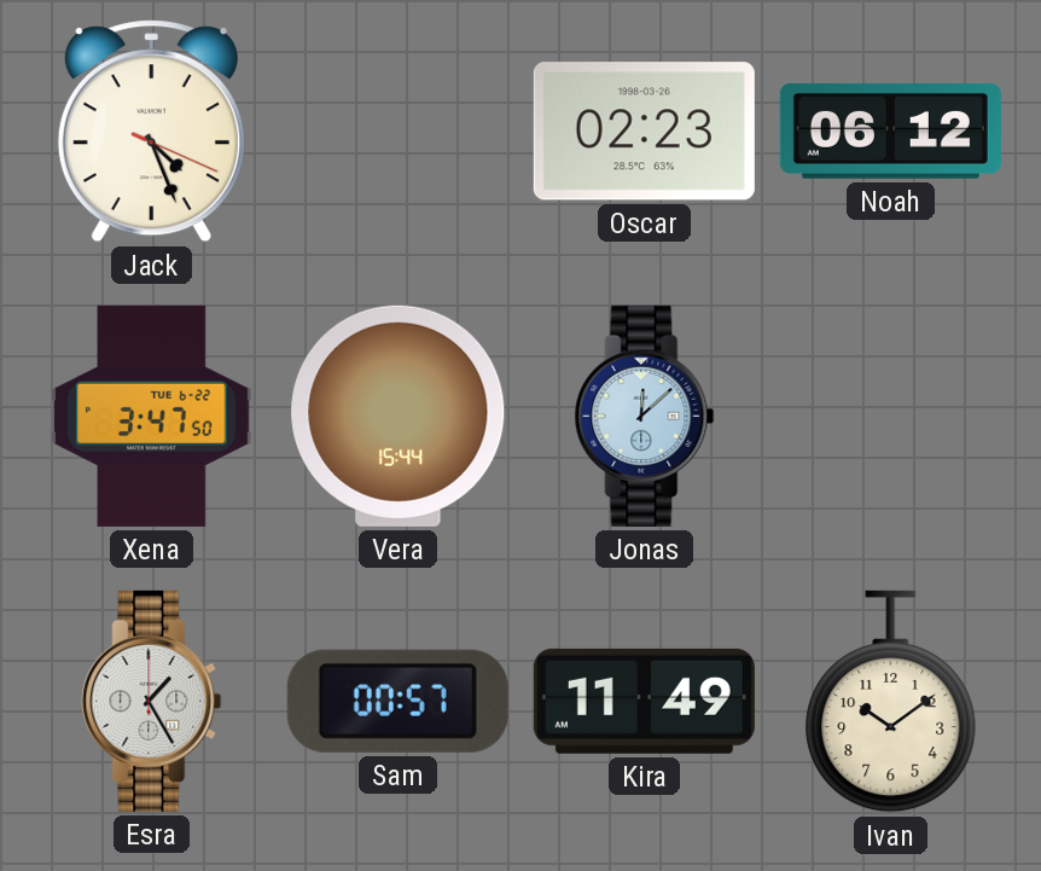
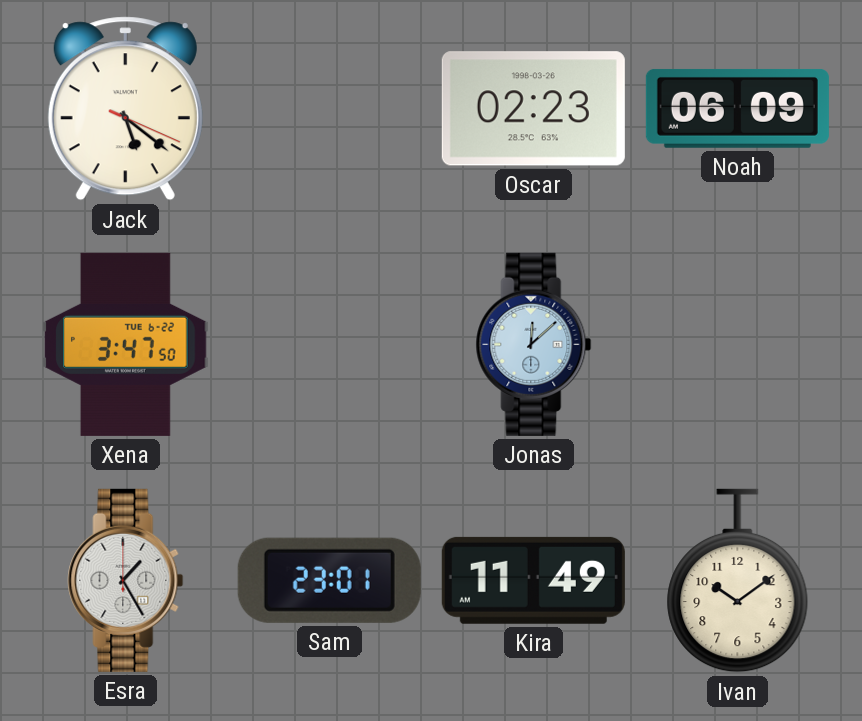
Jack: 4:26 -> 5:21 (125, 109)
Noah: 06:12 -> 06:09 (737, 108)
Vera: 15:44 -> none (399, 416)
Sam: 00:57 -> 23:01 (329, 580)
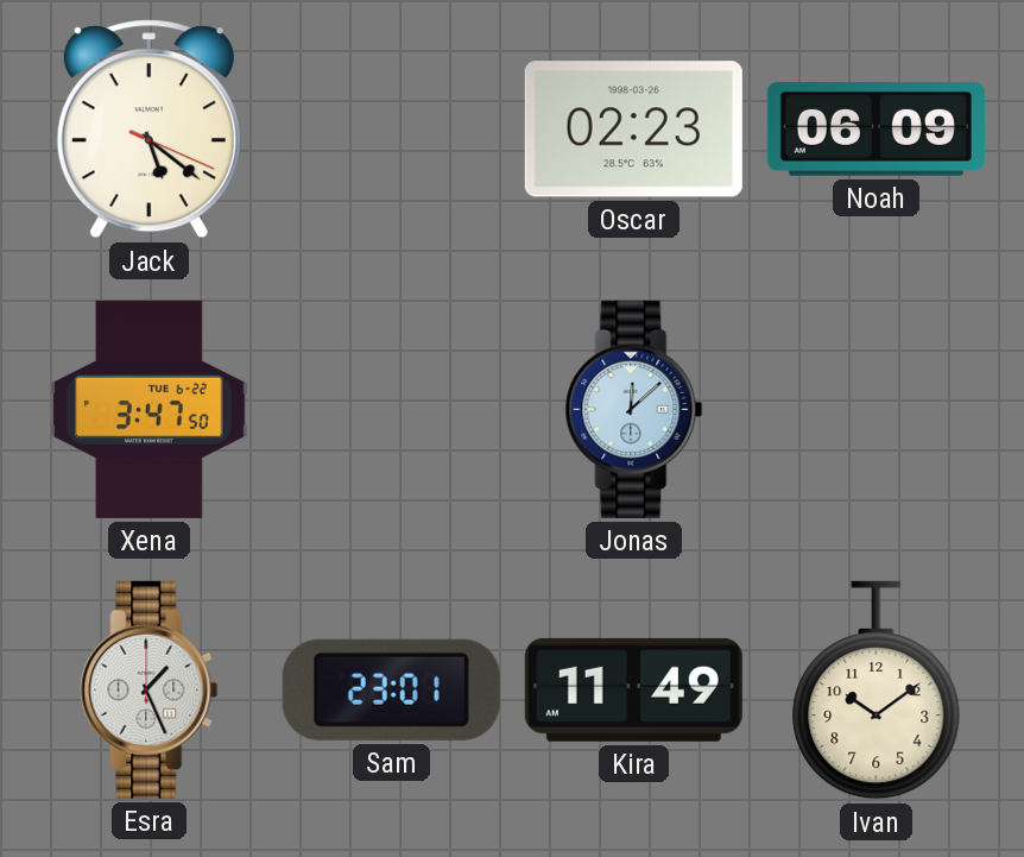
Esra: 1:25 -> 1:26 (150, 689)
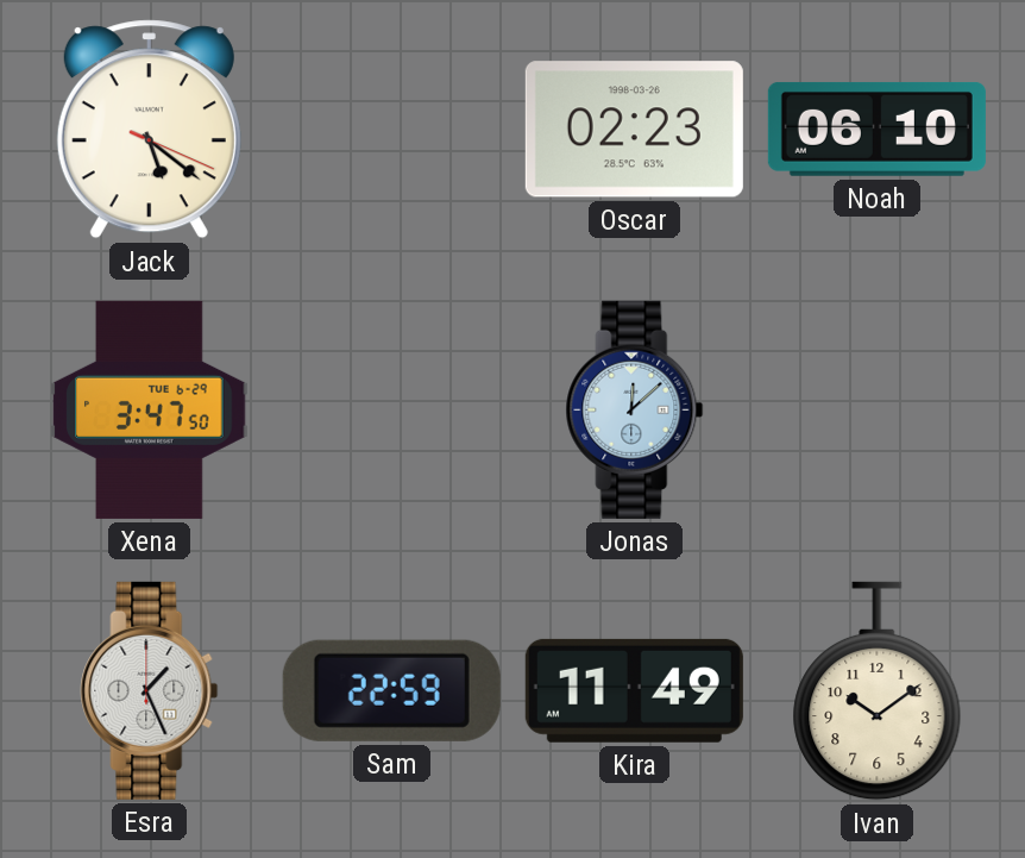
Noah: 06:09 -> 06:10 (876, 129)
Xena date: TUE 6-22 -> TUE 6-29 (150, 409)
Sam: 23:01 -> 22:59 (391, 690)
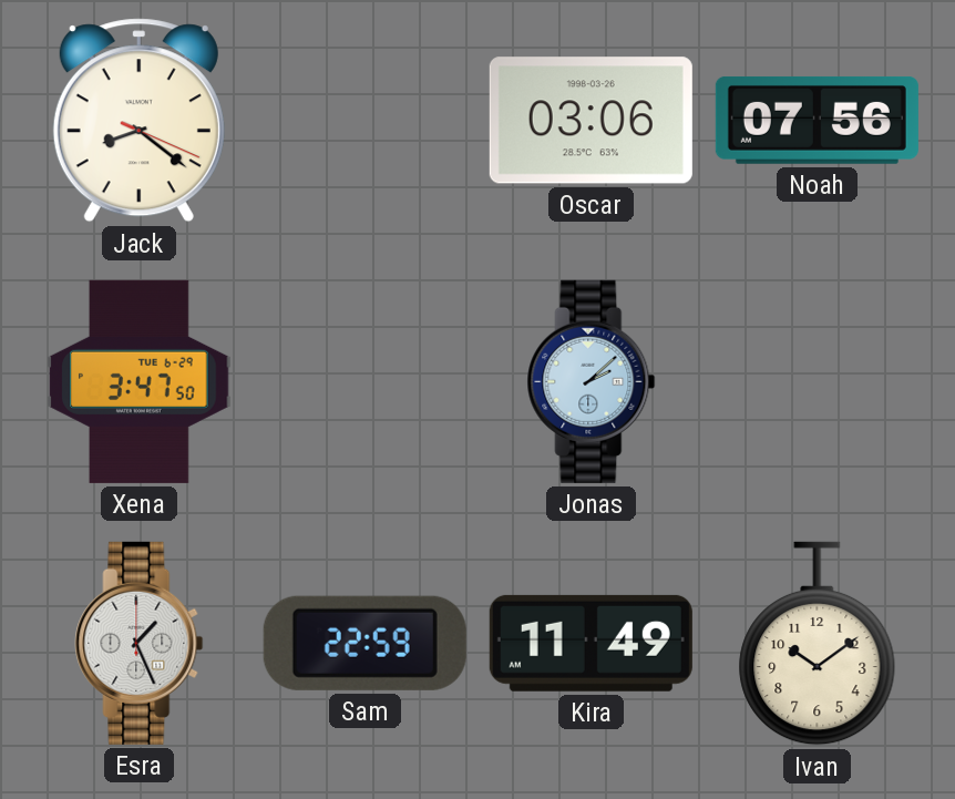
Jack: 5:21 -> 8:21 (138, 121)
Oscar: 02:23 -> 03:06 (591, 121)
Noah: 06:10 -> 07:56 (817, 120)
Jonas: 12:08 -> 2:08 (592, 381)
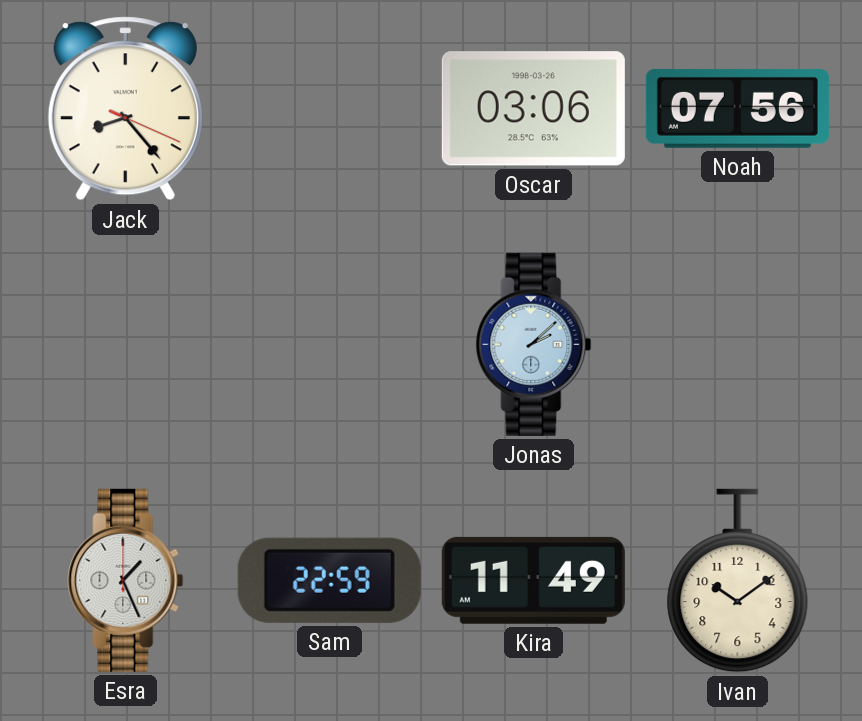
Jack: 8:21 -> 8:23 (125, 109)
Xena: 3:47 -> none (140, 381)
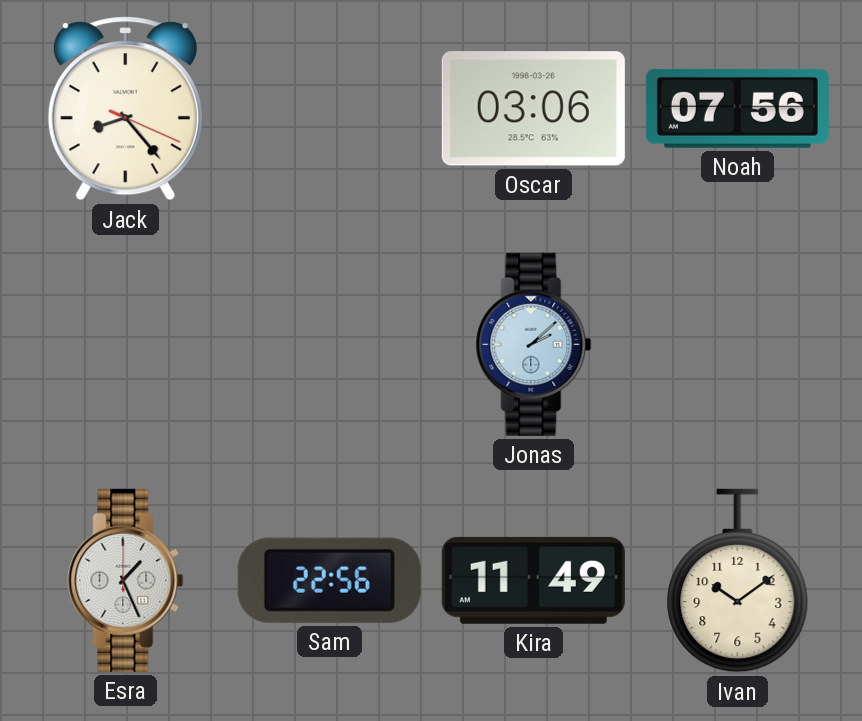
Sam: 22:59 -> 22:56 (329, 580)
